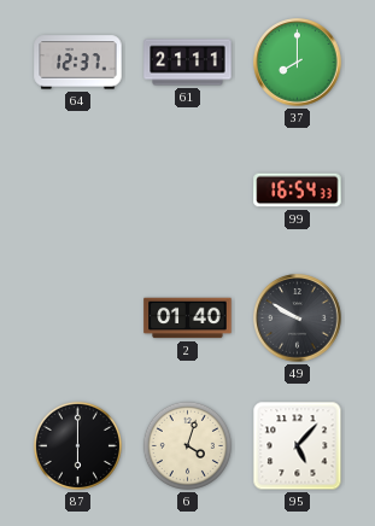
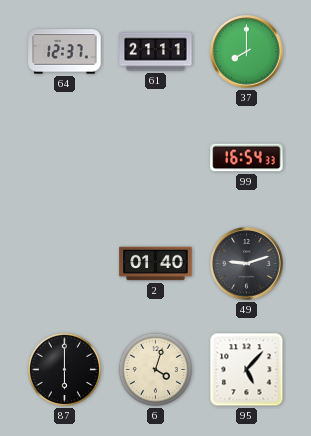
49: 9:50 -> 9:12 (247, 264)
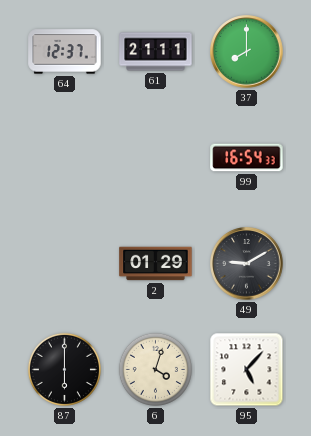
2: 01:40 -> 01:29 (156, 264)
49: 9:12 -> 9:10 (247, 264)
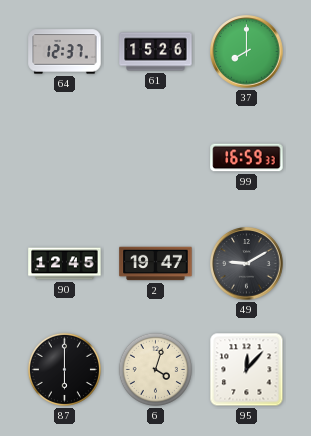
61: 21:11 -> 15:26 (156, 52)
99: 16:54 -> 16:59 (247, 158)
90: none -> 12:45 (65, 264)
2: 01:29 -> 19:47 (156, 264)
95: 5:07 -> 12:07 (247, 370)
